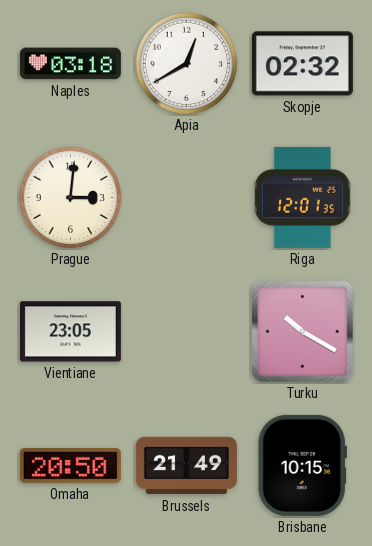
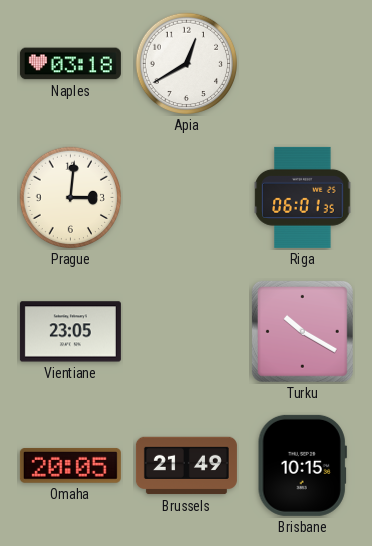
Skopje: 02:32 -> none (302, 64)
Riga: 12:01 -> 06:01 (303, 197)
Omaha: 20:50 -> 20:05 (70, 465)
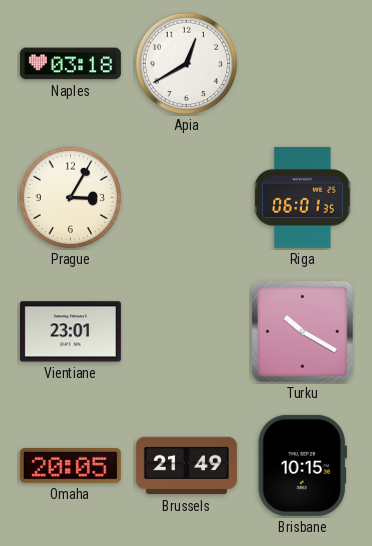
Prague: 3:01 -> 3:05 (71, 198)
Vientiane: 23:05 -> 23:01 (70, 332)
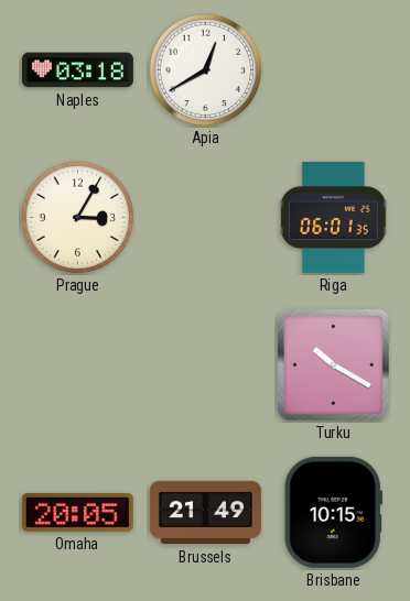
Vientiane: 23:01 -> none (70, 332)
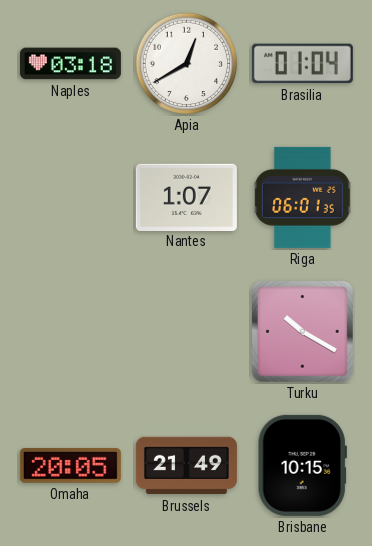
Brasilia: none -> 01:04 (302, 64)
Prague: 3:05 -> none (78, 218)
Nantes: none -> 1:07 (186, 197)
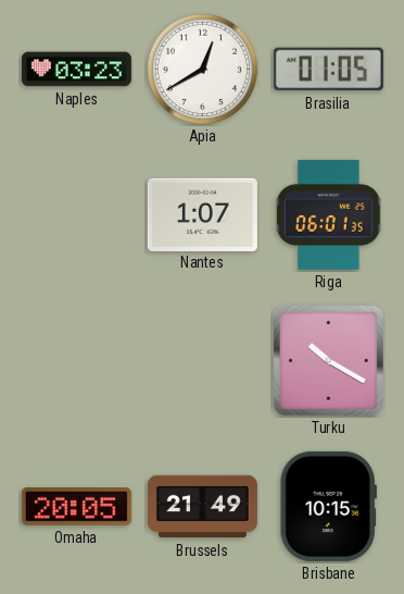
Naples: 03:18 -> 03:23 (76, 70)
Brasilia: 01:04 -> 01:05 (328, 70)
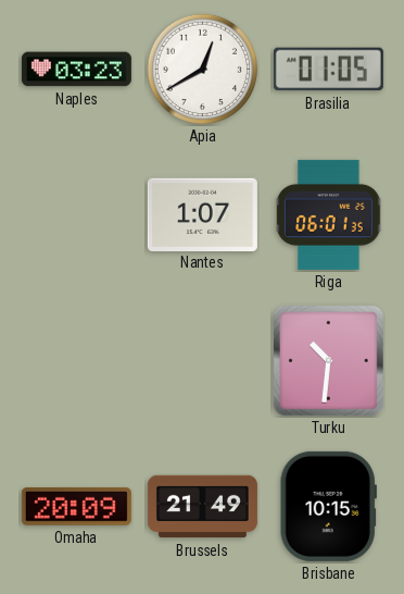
Turku: 10:20 -> 10:31 (328, 360)
Omaha: 20:05 -> 20:09 (76, 506)
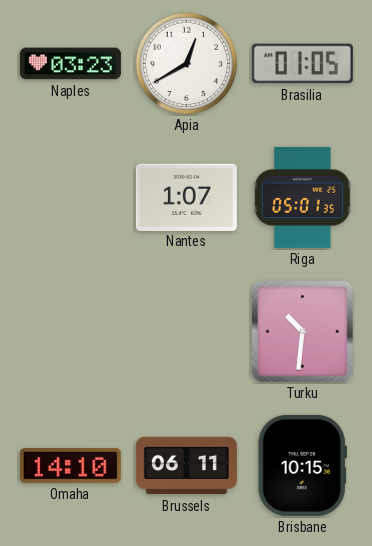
Riga: 06:01 -> 05:01 (303, 197)
Omaha: 20:09 -> 14:10 (70, 465)
Brussels: 21:49 -> 06:11 (186, 466)
